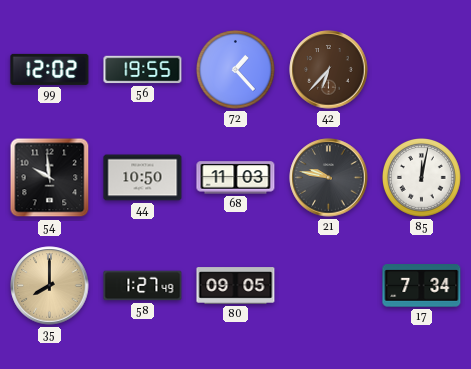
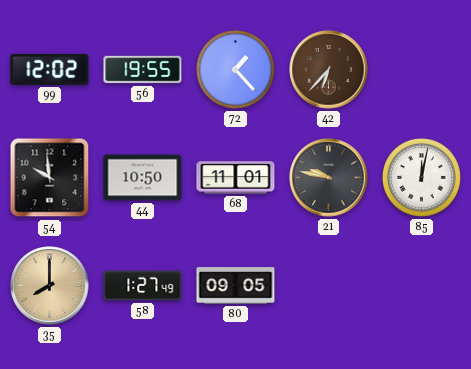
68: 11:03 -> 11:01 (236, 178)
17: 7:34 -> none (422, 286)
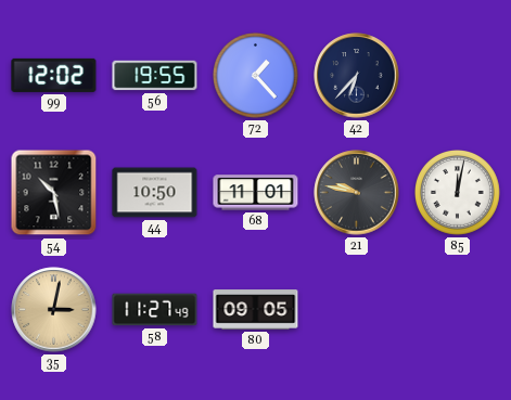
42 dial: brown -> navy (357, 76)
54: 9:59 -> 10:28 (54, 193)
35: 8:00 -> 3:02 (54, 310)
58: 1:27 -> 11:27 (155, 310)
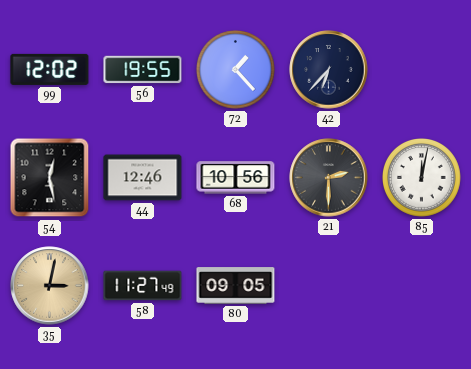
54: 10:28 -> 12:28 (50, 178)
44: 10:50 -> 12:46 (143, 178)
68: 11:01 -> 10:56 (236, 178)
21: 9:47 -> 2:30 (329, 178)
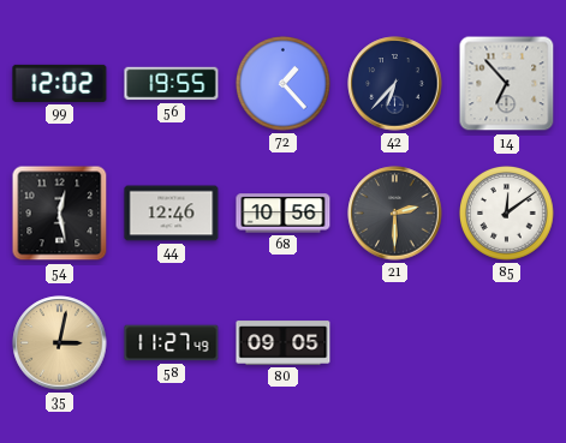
14: none -> 6:53 (507, 84)
85: 12:02 -> 12:09 (507, 214)
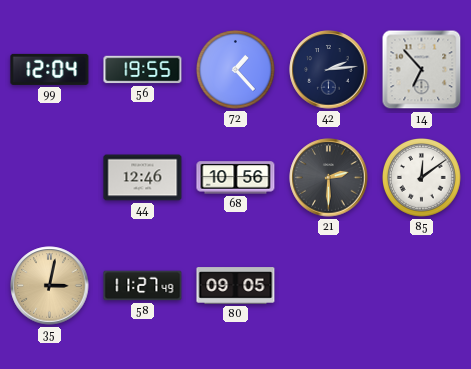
99: 12:02 -> 12:04 (50, 69)
42: 6:37 -> 2:14 (329, 70)
54: 12:28 -> none (60, 214)
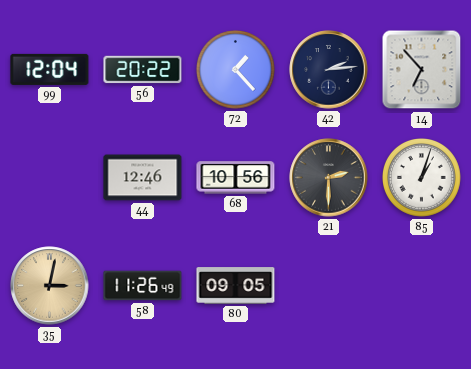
56: 19:55 -> 20:22 (143, 70)
85: 12:09 -> 1:03 (422, 178)
58: 11:27 -> 11:26 (143, 286)
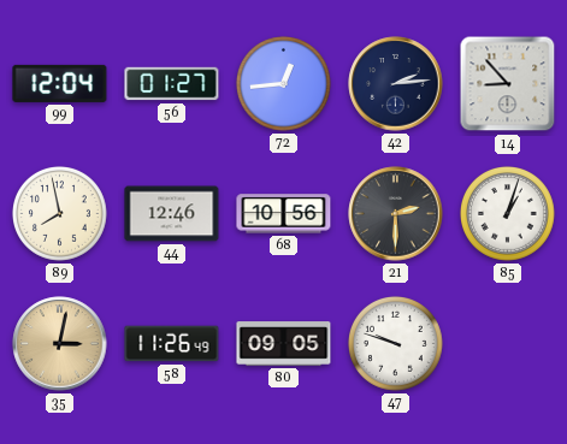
56: 20:22 -> 01:27 (172, 84)
72: 1:23 -> 12:44 (284, 84)
14: 6:53 -> 8:53 (508, 84)
89: none -> 7:58 (60, 214)
47: none -> 9:48 (396, 344)
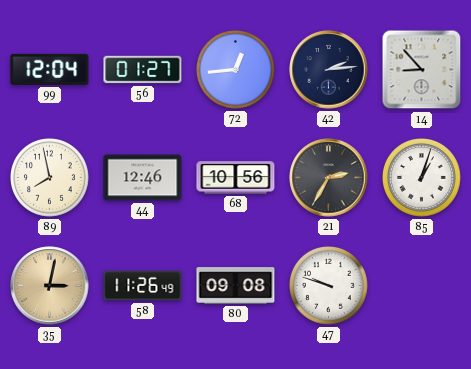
21: 2:30 -> 2:35 (329, 178)
80: 09:05 -> 09:08 (236, 286)
